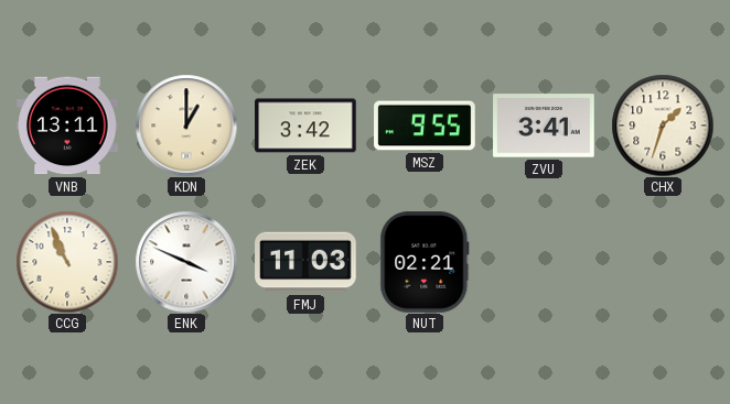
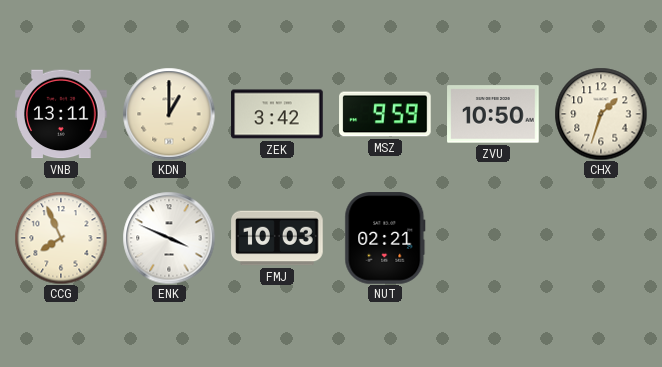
MSZ: 9:55 -> 9:59 (385, 114)
ZVU: 3:41 -> 10:50 (493, 114)
CCG: 10:56 -> 7:56 (61, 238)
FMJ: 11:03 -> 10:03 (277, 238)
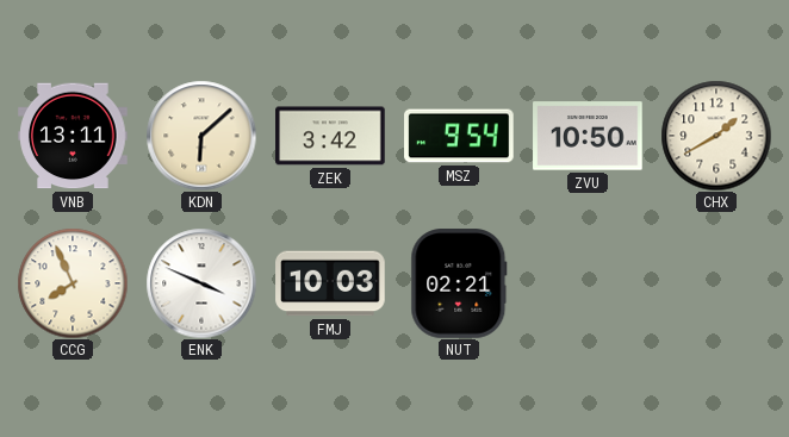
KDN: 1:00 -> 6:08 (201, 136)
MSZ: 9:59 -> 9:54 (459, 136)
CHX: 1:33 -> 1:40 (716, 136)
